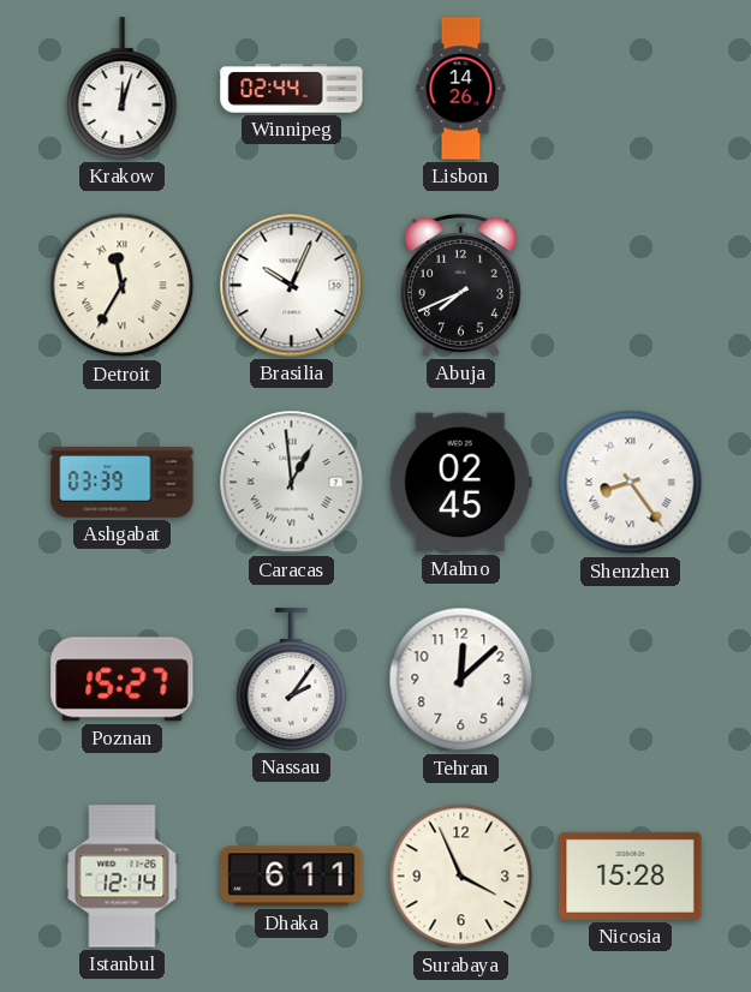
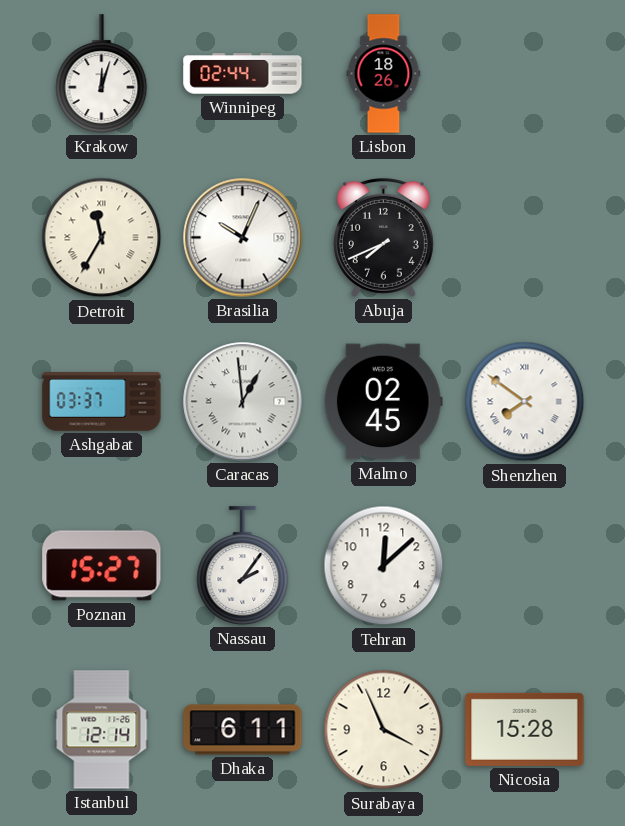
Lisbon: 14:26 -> 18:26 (384, 74)
Ashgabat: 03:39 -> 03:37 (102, 402)
Shenzhen: 8:24 -> 7:51 (525, 402)
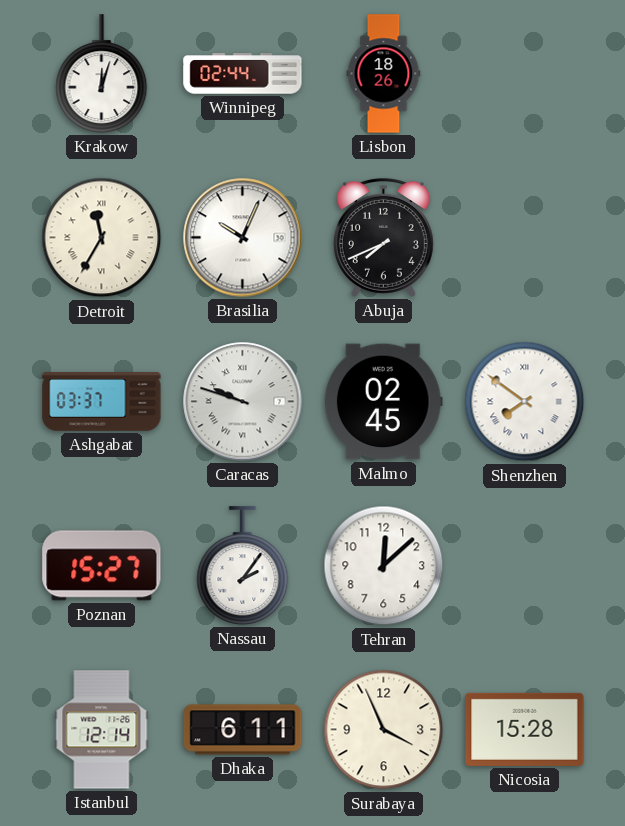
Caracas: 12:59 -> 9:48 (243, 402)
